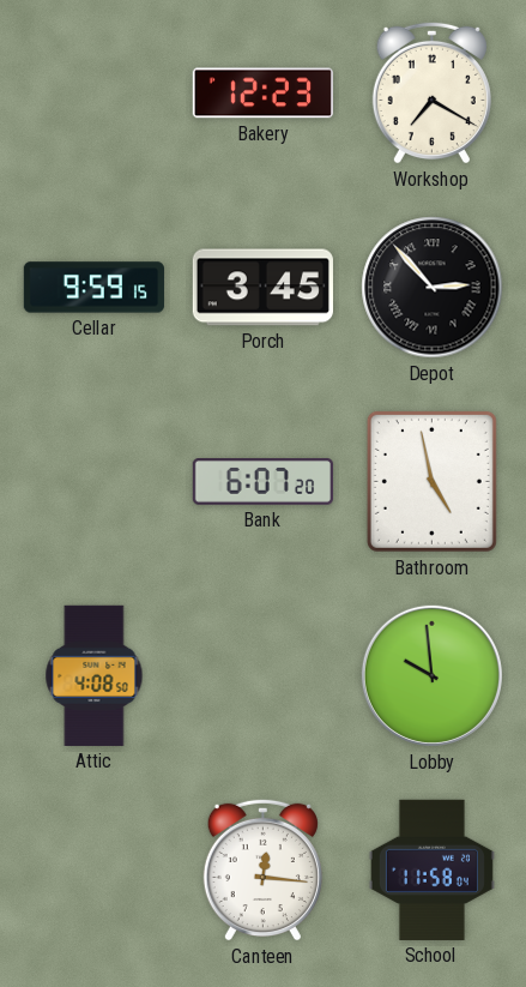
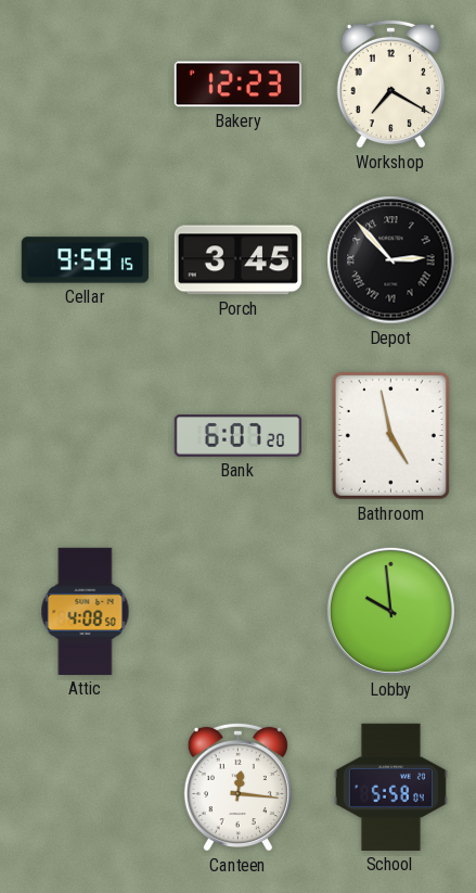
School: 11:58 -> 5:58 (390, 787)
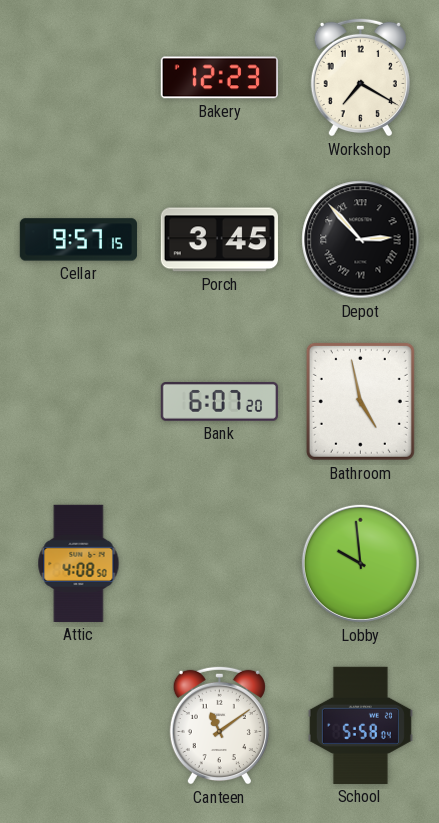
Cellar: 9:59 -> 9:57 (78, 240)
Canteen: 12:16 -> 11:09 (219, 725)
